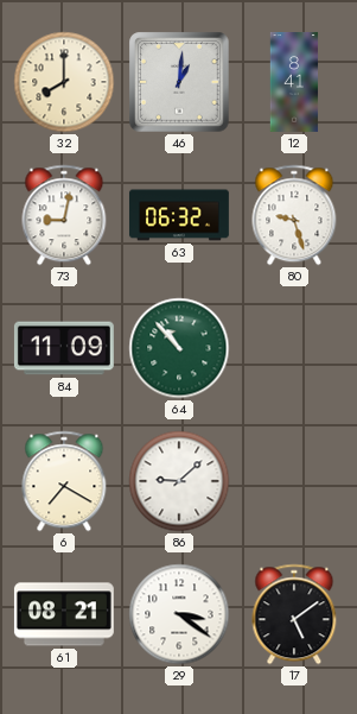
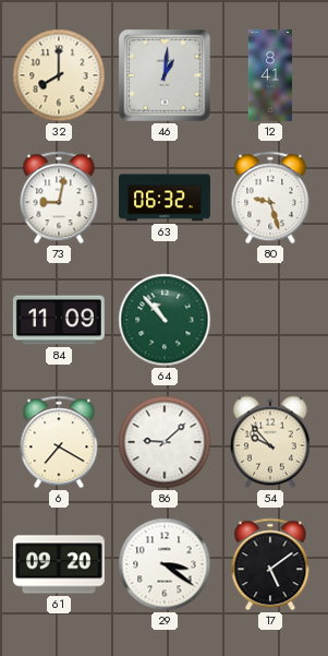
54: none -> 9:53 (270, 442)
61: 08:21 -> 09:20 (59, 564)
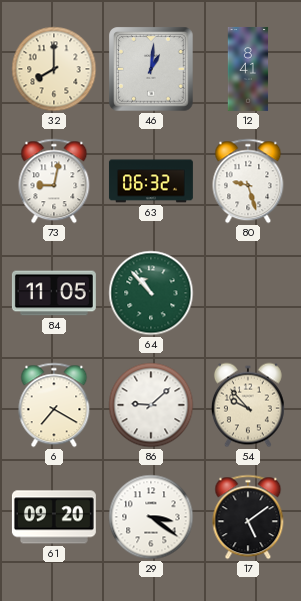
84: 11:09 -> 11:05 (54, 293)
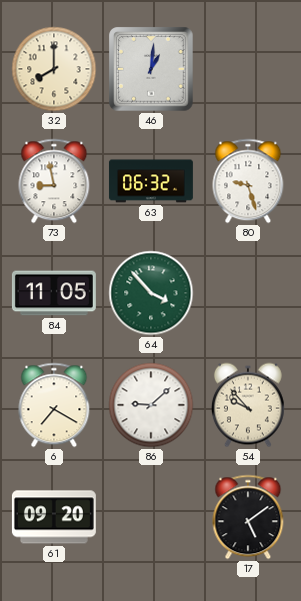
12: 8:41 -> none (248, 69)
73: 9:02 -> 8:58 (54, 181)
64: 10:53 -> 3:53 (151, 293)
29: 3:21 -> none (151, 517)
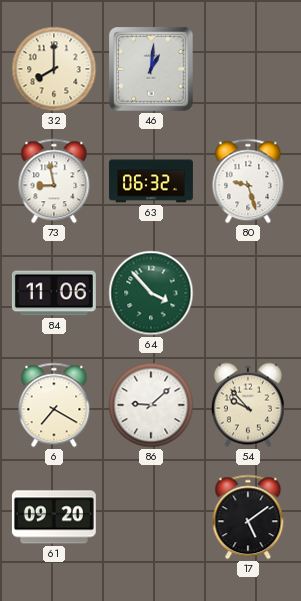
84: 11:05 -> 11:06 (54, 293)
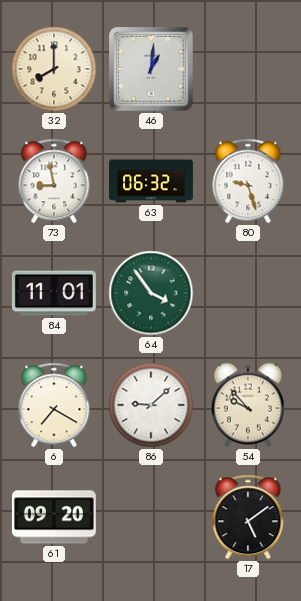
84: 11:06 -> 11:01 (54, 293)
64: 3:53 -> 3:54 (151, 293)
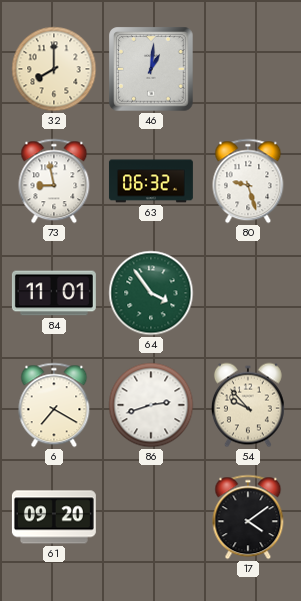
86: 9:08 -> 2:42 (151, 405)
17: 5:09 -> 4:09 (248, 517)
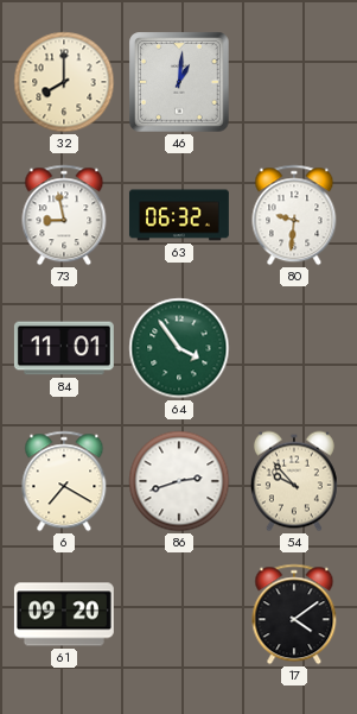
80: 9:27 -> 9:31 (294, 215)
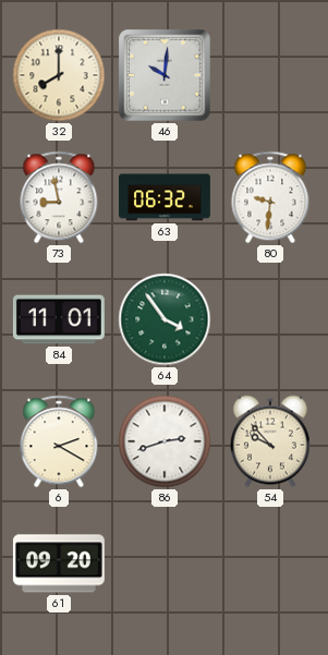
46: 1:01 -> 10:01 (165, 75)
6: 7:20 -> 2:20 (59, 441)
17: 4:09 -> none (294, 614)
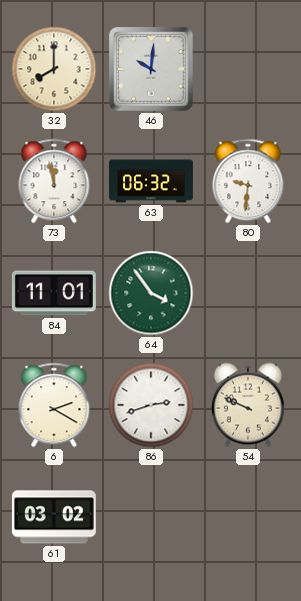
73: 8:58 -> 11:58 (54, 181)
54: 9:53 -> 9:49 (248, 405)
61: 09:20 -> 03:02 (54, 517)
